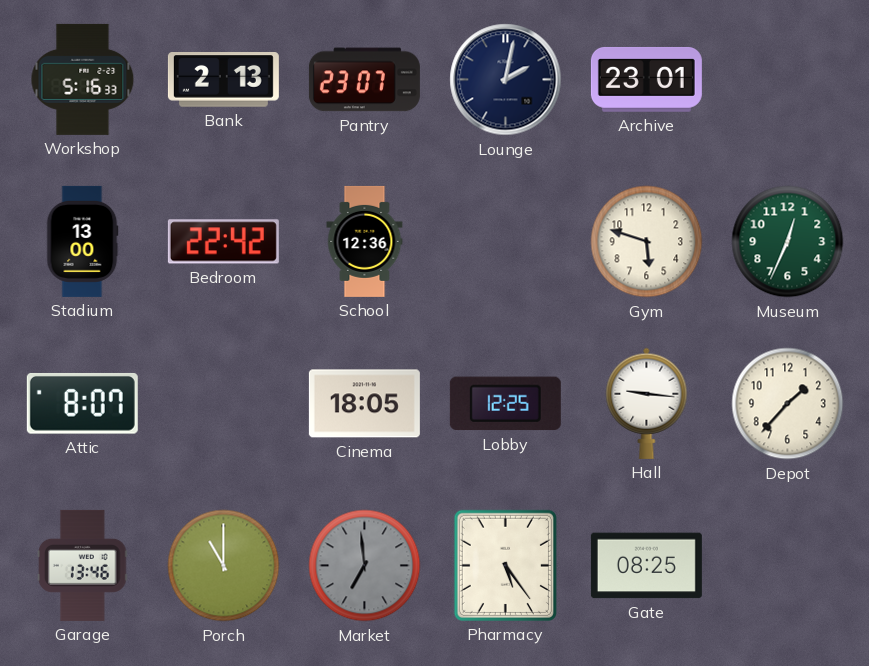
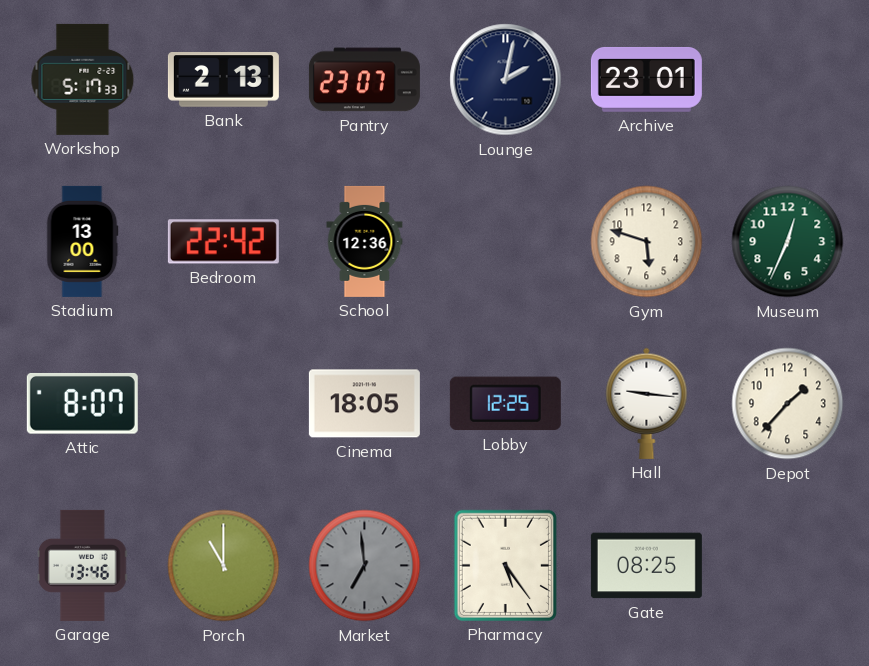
Workshop: 5:16 -> 5:17 (83, 79)
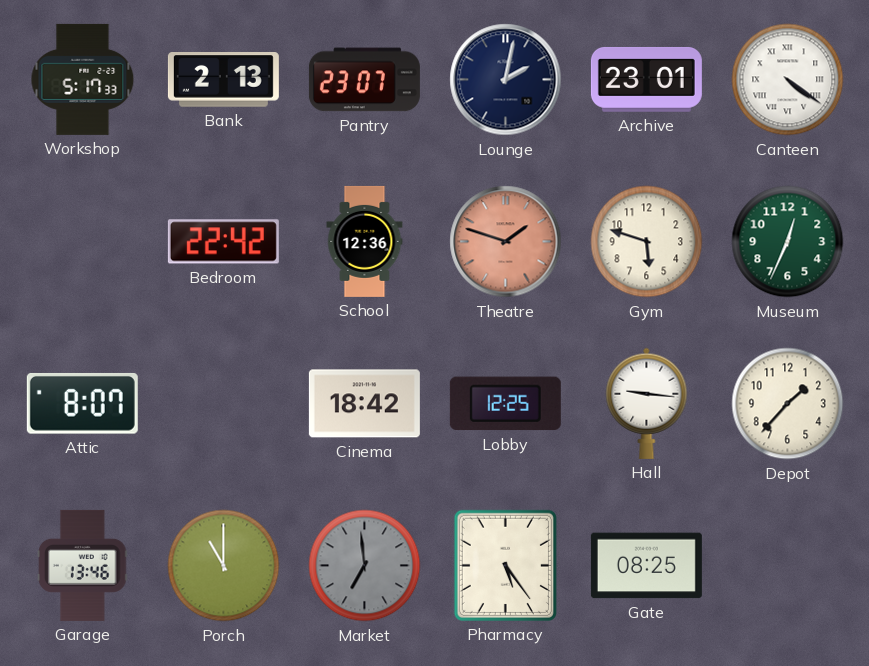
Canteen: none -> 4:21 (788, 80)
Stadium: 13:00 -> none (82, 241)
Theatre: none -> 1:48 (506, 242)
Cinema: 18:05 -> 18:42 (364, 404)
